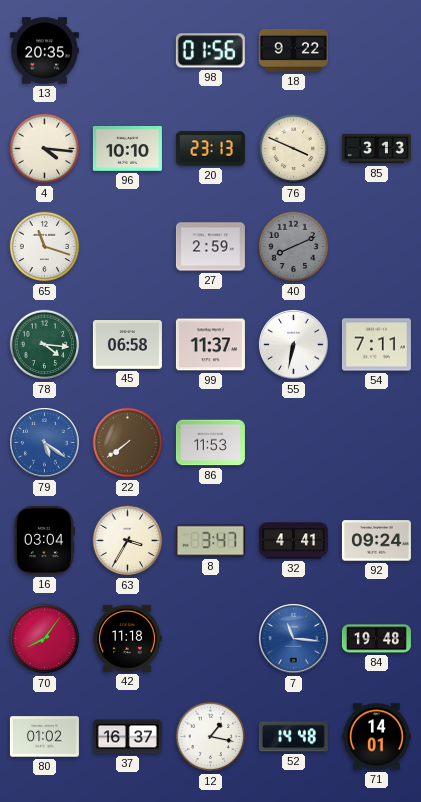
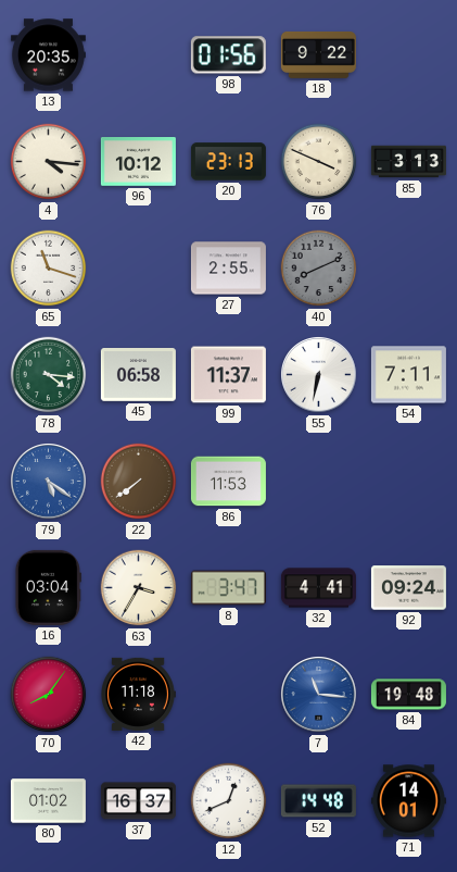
96: 10:10 -> 10:12 (138, 162)
27: 2:59 -> 2:55 (228, 269)
12: 1:17 -> 12:41 (229, 801)
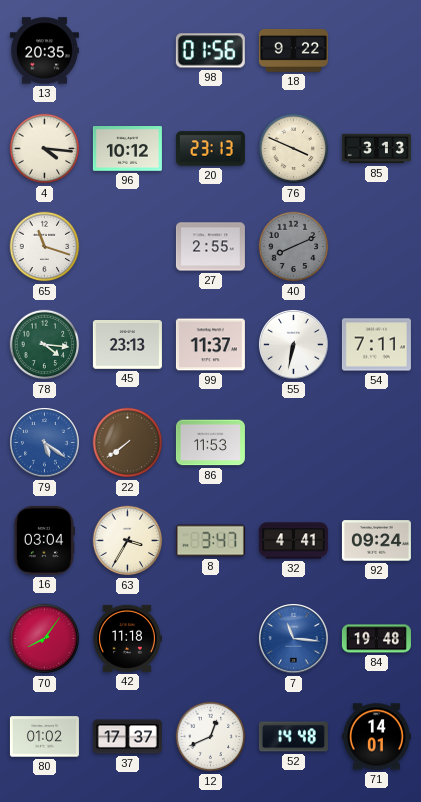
45: 06:58 -> 23:13 (127, 345)
37: 16:37 -> 17:37 (127, 737)
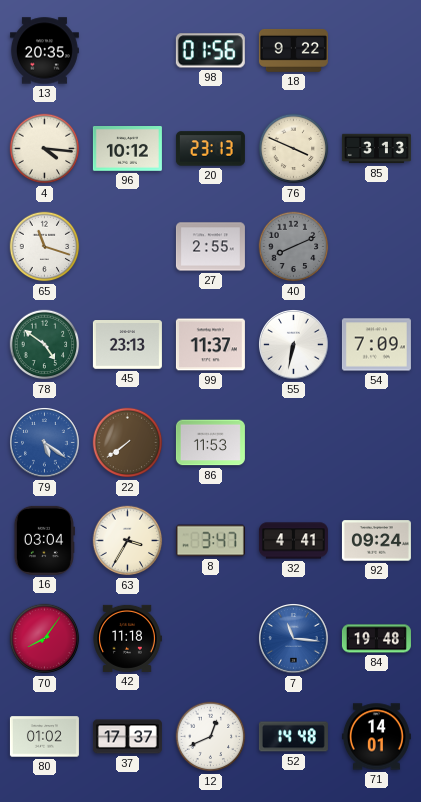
78: 4:16 -> 4:51 (45, 345)
54: 7:11 -> 7:09 (376, 345)
